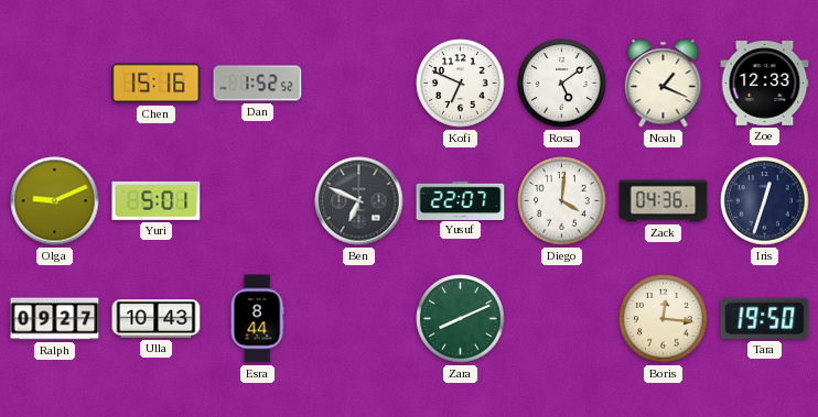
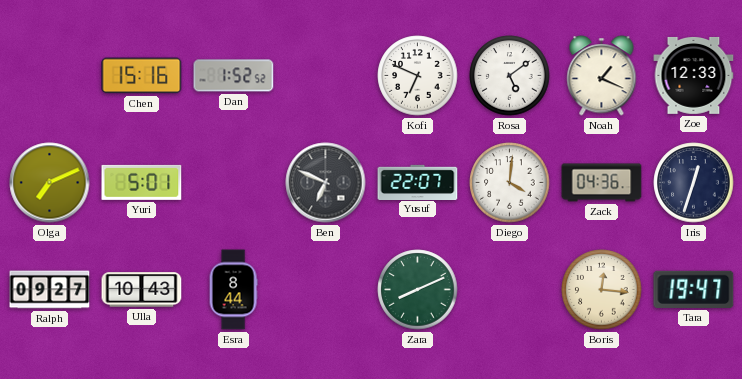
Olga: 9:11 -> 7:11 (50, 183)
Tara: 19:50 -> 19:47 (694, 289)
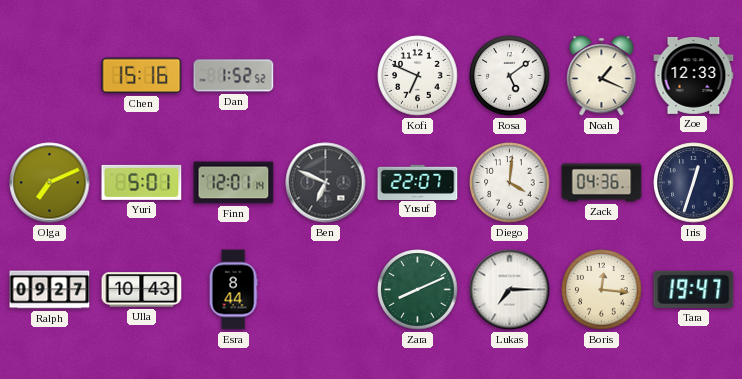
Finn: none -> 12:01 (234, 183)
Lukas: none -> 7:15 (510, 290)
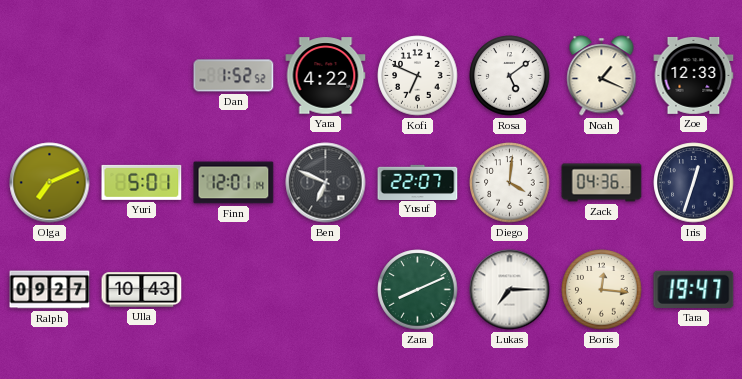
Chen: 15:16 -> none (142, 76)
Yara: none -> 4:22 (326, 76)
Esra: 8:44 -> none (233, 290)
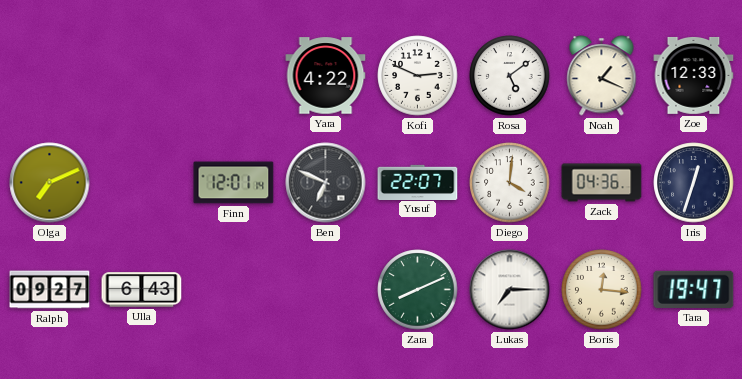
Dan: 1:52 -> none (234, 76)
Kofi: 6:49 -> 2:49 (418, 76)
Yuri: 5:01 -> none (142, 182)
Ulla: 10:43 -> 6:43 (142, 290)
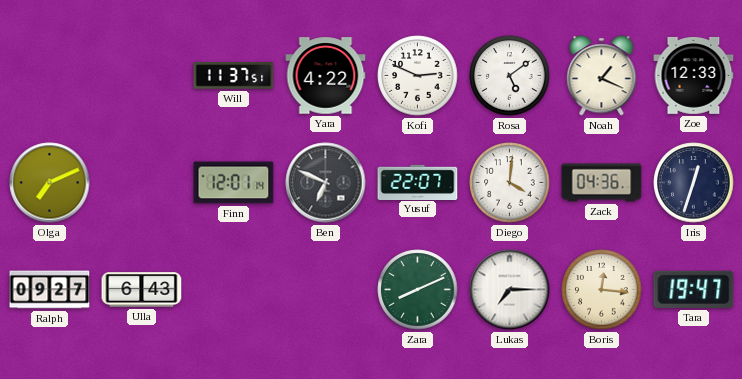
Will: none -> 11:37 (234, 76)
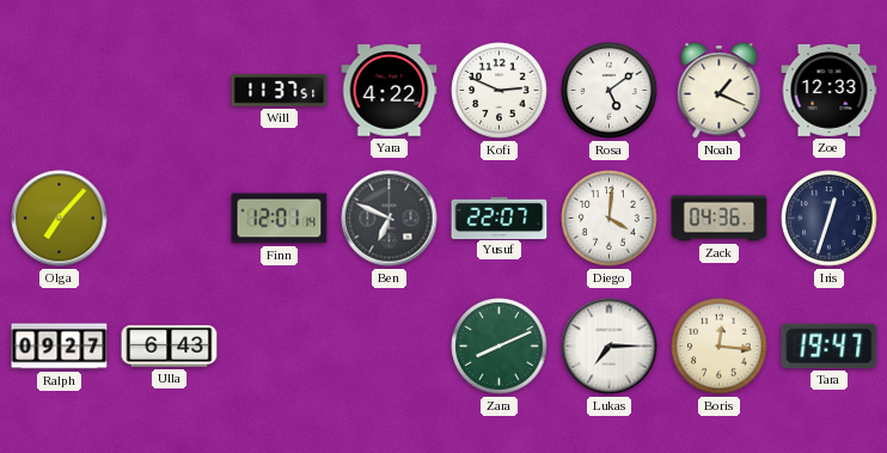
Olga: 7:11 -> 7:07 (60, 219)
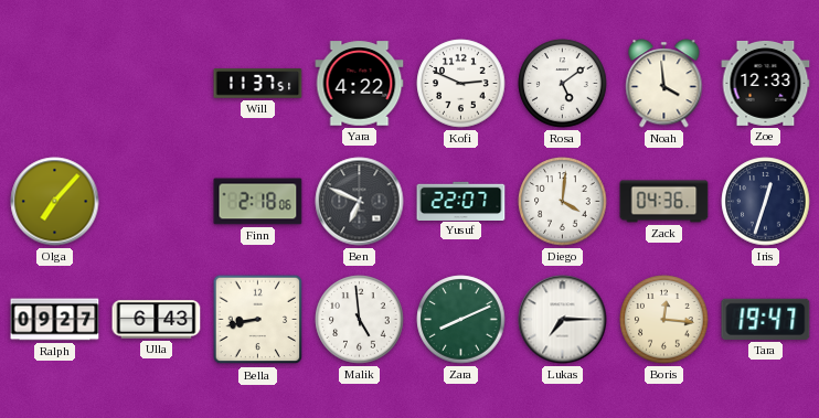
Noah: 1:19 -> 3:59 (664, 84)
Finn: 12:01 -> 2:18 (258, 202)
Bella: none -> 8:43 (258, 320)
Malik: none -> 4:59 (360, 320)
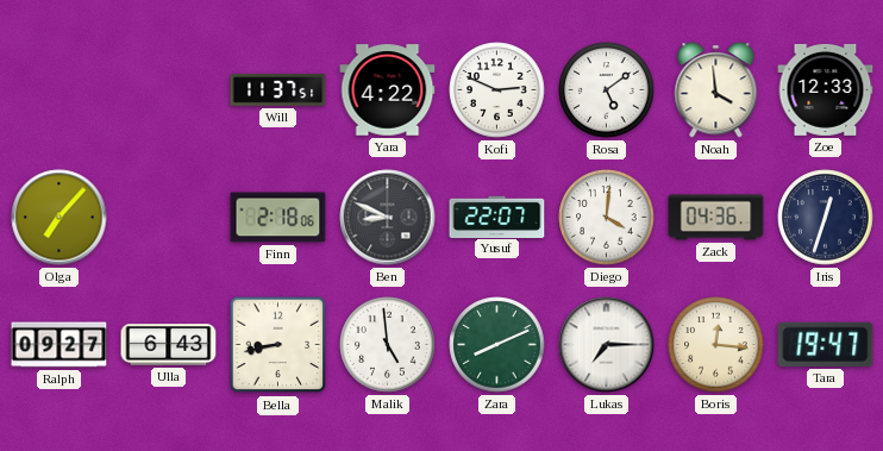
Ben: 6:49 -> 8:49 (388, 218)
